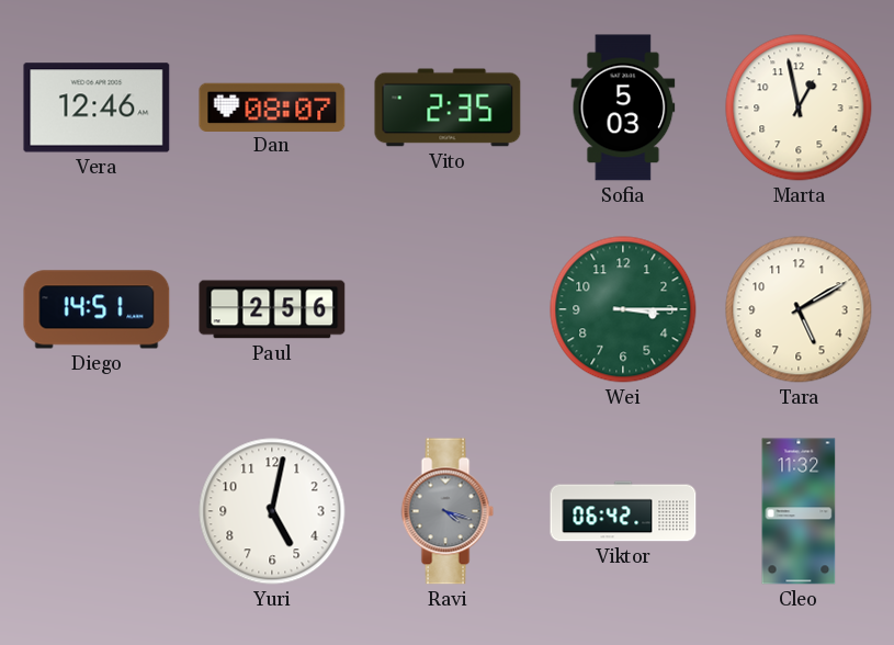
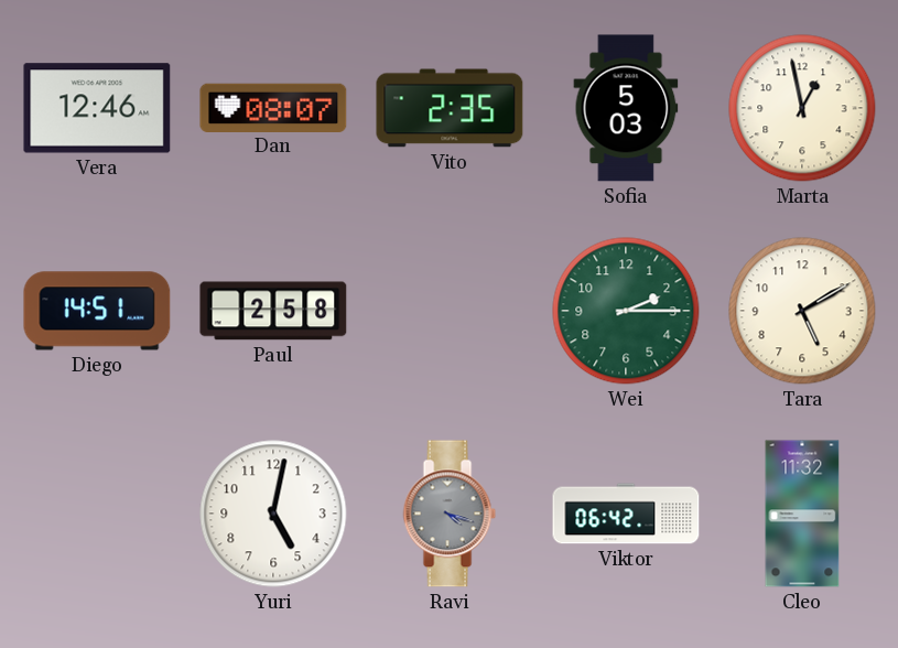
Paul: 2:56 -> 2:58 (273, 311)
Wei: 3:15 -> 2:15 (626, 311)
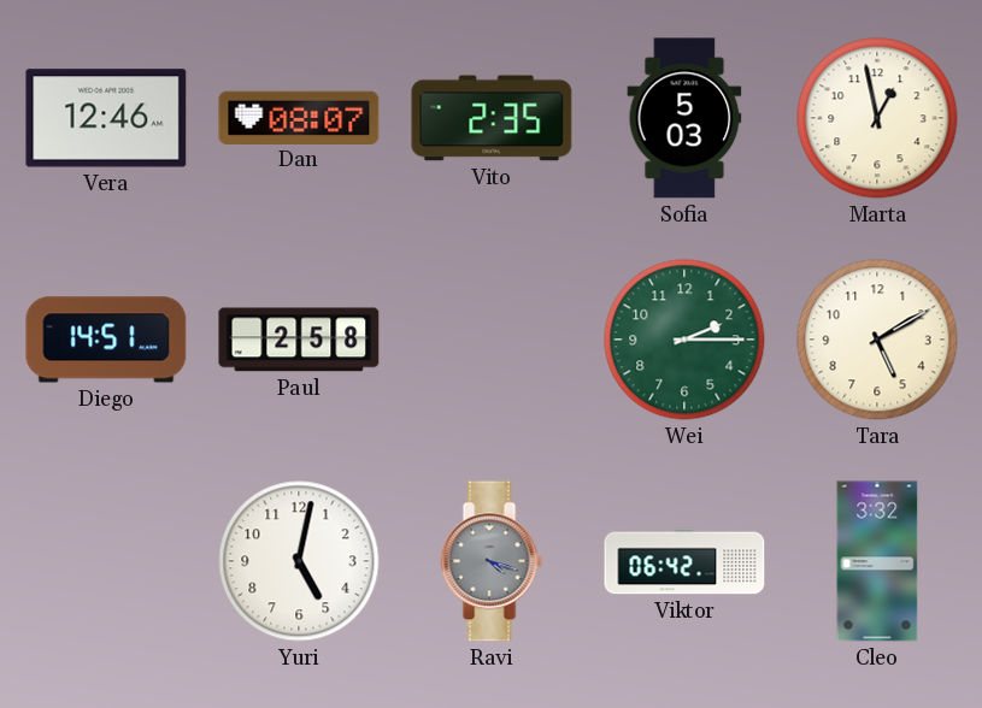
Cleo: 11:32 -> 3:32 (877, 561)
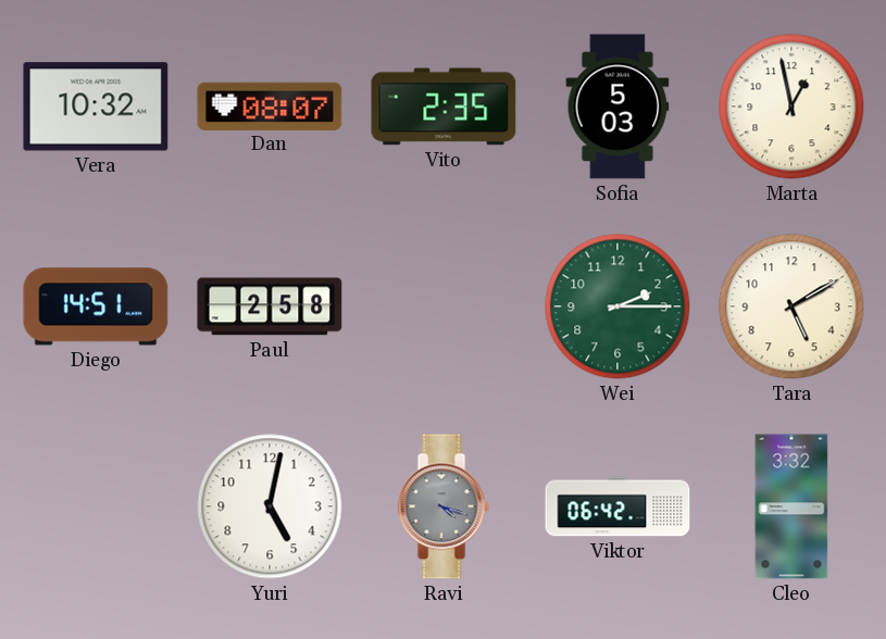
Vera: 12:46 -> 10:32 (96, 106)
